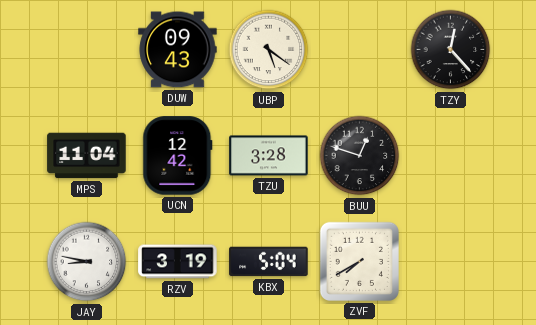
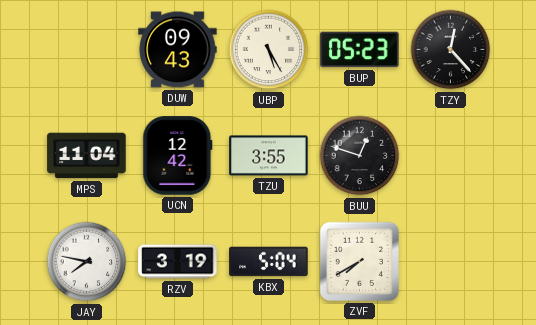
UBP: 5:21 -> 5:25 (269, 50)
BUP: none -> 05:23 (360, 50)
TZU: 3:28 -> 3:55 (269, 156)
JAY: 8:47 -> 7:47 (87, 262)
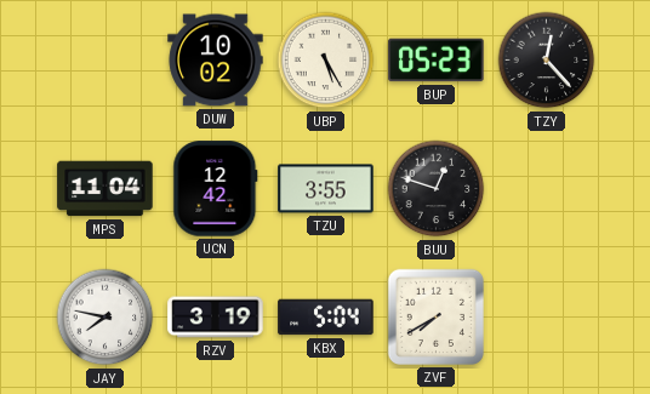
DUW: 09:43 -> 10:02 (216, 61)
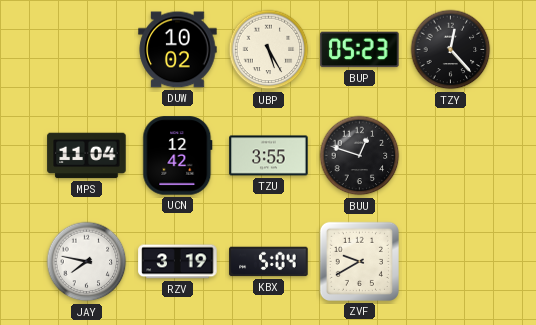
ZVF: 7:40 -> 9:40 (359, 261)
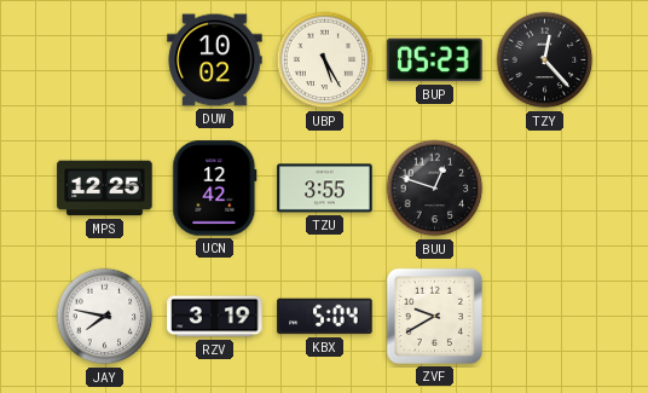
MPS: 11:04 -> 12:25 (105, 189)
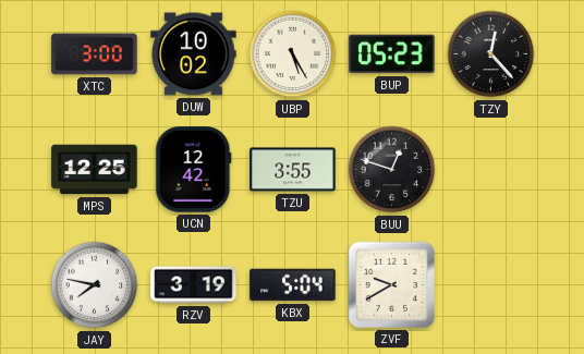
XTC: none -> 3:00 (95, 54)
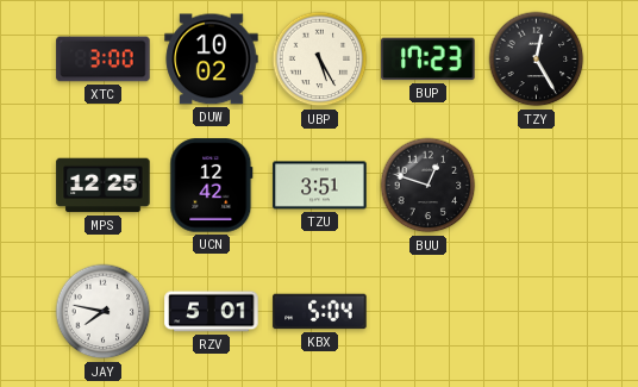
BUP: 05:23 -> 17:23 (429, 60)
TZY: 12:23 -> 12:25 (537, 60)
TZU: 3:55 -> 3:51 (320, 186)
RZV: 3:19 -> 5:01 (212, 312)
ZVF: 9:40 -> none (391, 284)
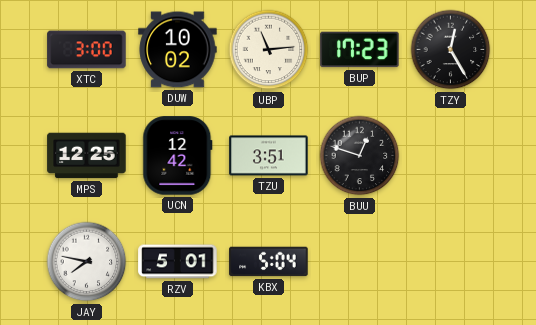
UBP: 5:25 -> 11:14 (269, 50)
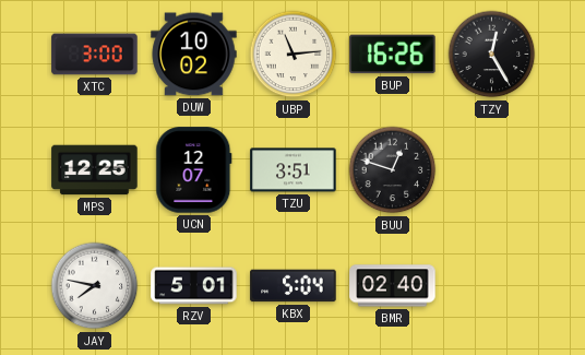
BUP: 17:23 -> 16:26 (393, 55)
UCN: 12:42 -> 12:07 (194, 170)
BMR: none -> 02:40 (393, 286)
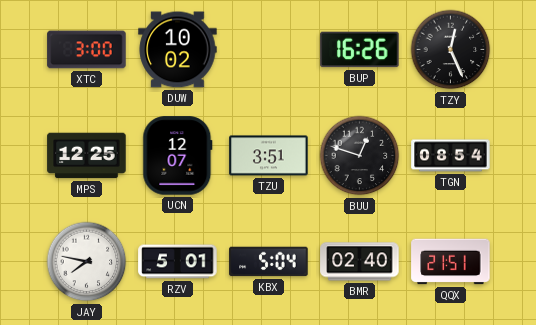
UBP: 11:14 -> none (294, 55)
TZY: 12:25 -> 12:26 (451, 50)
TGN: none -> 08:54 (451, 156)
QQX: none -> 21:51 (451, 262)
